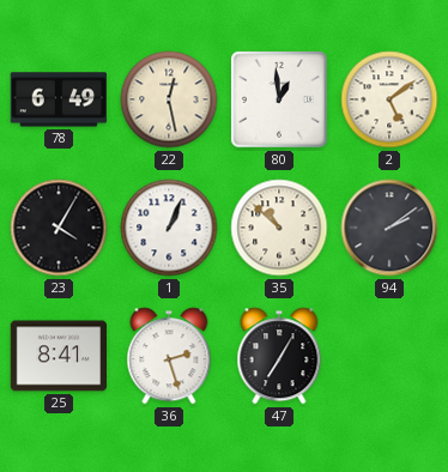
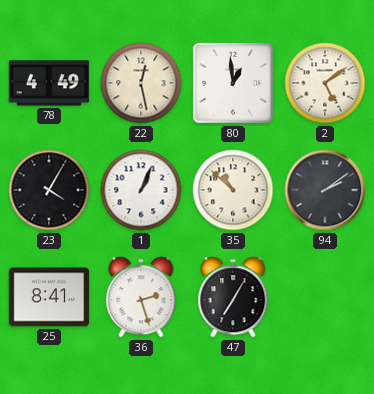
78: 6:49 -> 4:49 (48, 83)
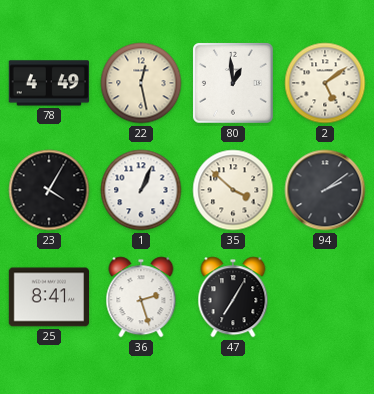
35: 10:52 -> 3:52 (233, 190)
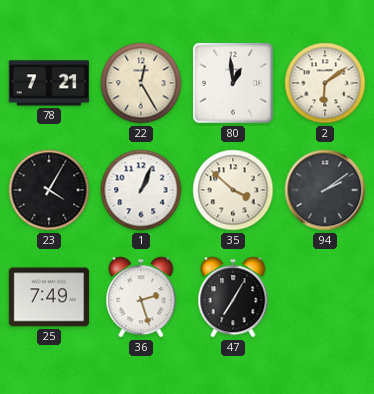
78: 4:49 -> 7:21 (48, 83)
22: 12:28 -> 12:25 (141, 83)
2: 5:09 -> 6:09 (325, 83)
25: 8:41 -> 7:49 (48, 297)
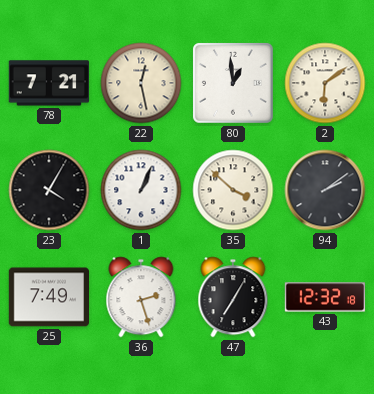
22: 12:25 -> 12:28 (141, 83)
43: none -> 12:32 (325, 297)
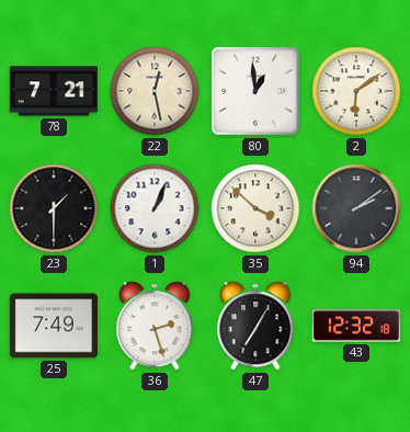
23: 4:05 -> 1:30 (54, 208)
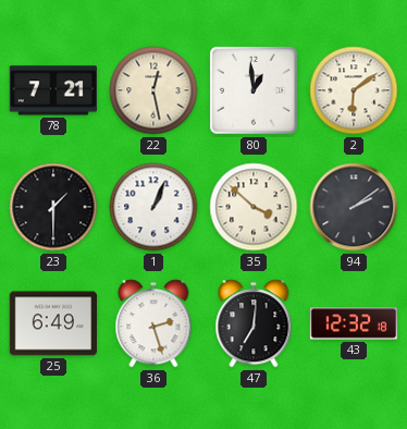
25: 7:49 -> 6:49 (52, 323)
47: 7:05 -> 7:01 (254, 323)
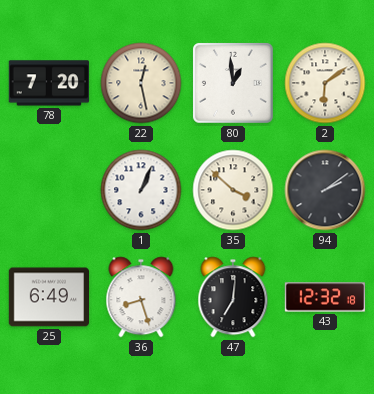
78: 7:21 -> 7:20 (48, 83)
23: 1:30 -> none (53, 207)
36: 2:27 -> 8:27 (141, 297)
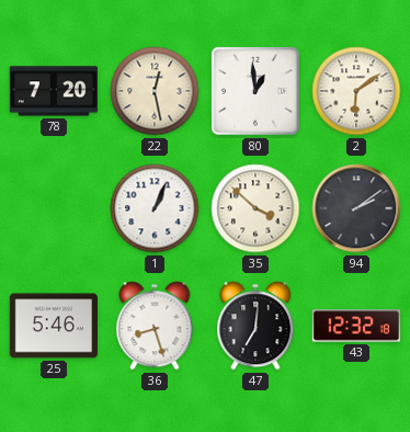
25: 6:49 -> 5:46 (53, 326)
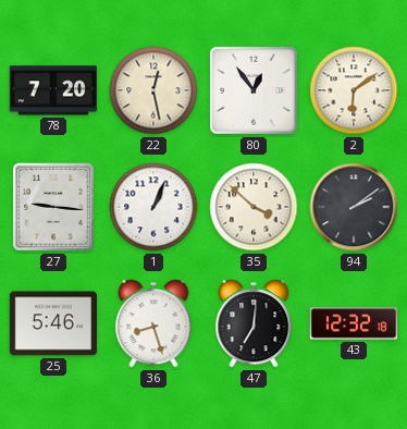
80: 12:59 -> 12:54 (254, 90)
27: none -> 9:16 (53, 207)
